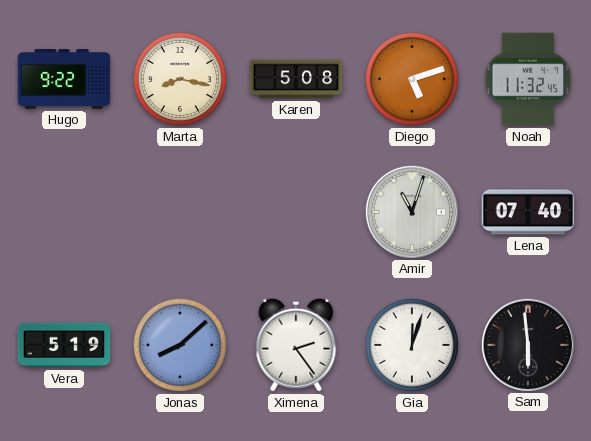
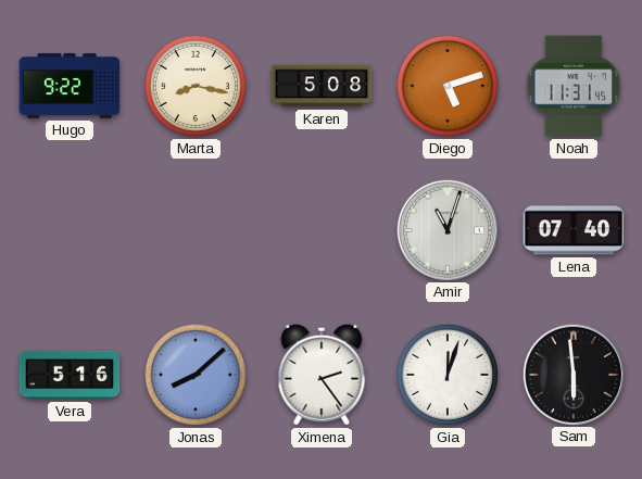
Noah: 11:32 -> 11:31 (574, 86)
Vera: 5:19 -> 5:16 (70, 375)
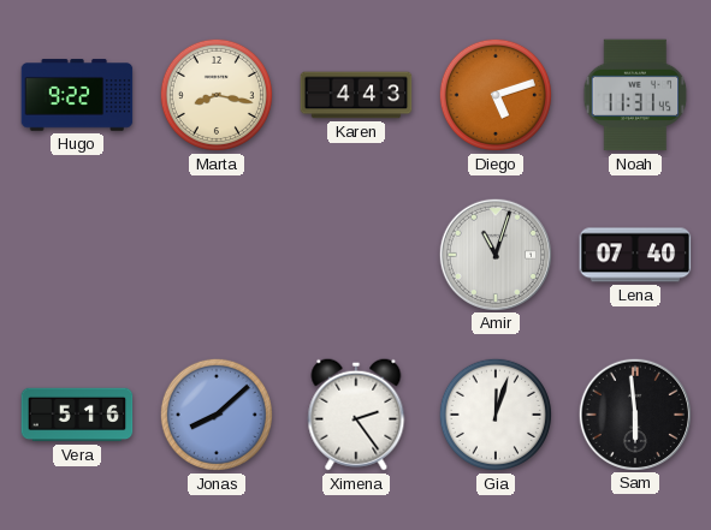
Karen: 5:08 -> 4:43 (356, 95)
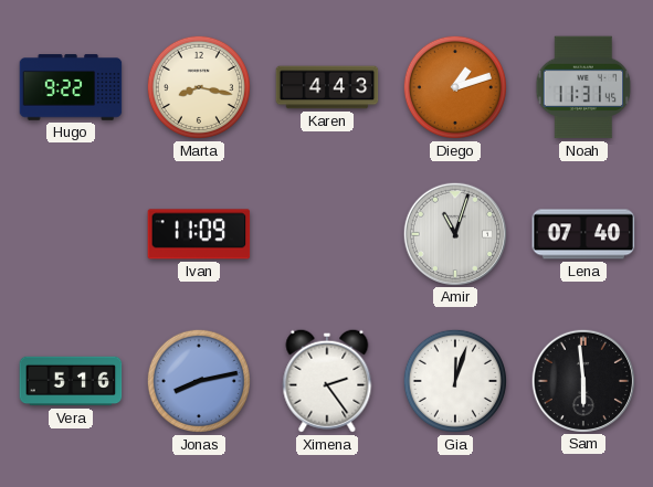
Diego: 5:12 -> 1:12 (455, 87)
Ivan: none -> 11:09 (199, 234)
Jonas: 8:08 -> 8:13 (199, 381)
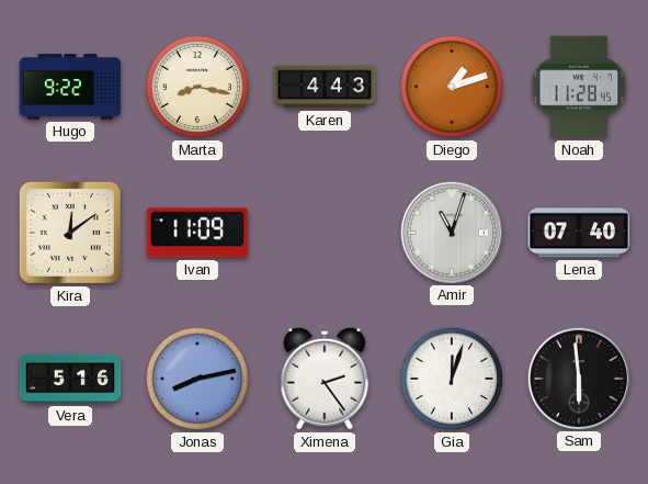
Noah: 11:31 -> 11:28 (579, 87)
Kira: none -> 12:09 (70, 233)
